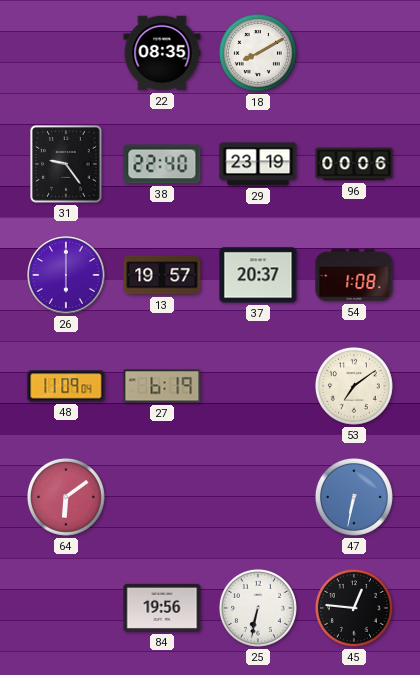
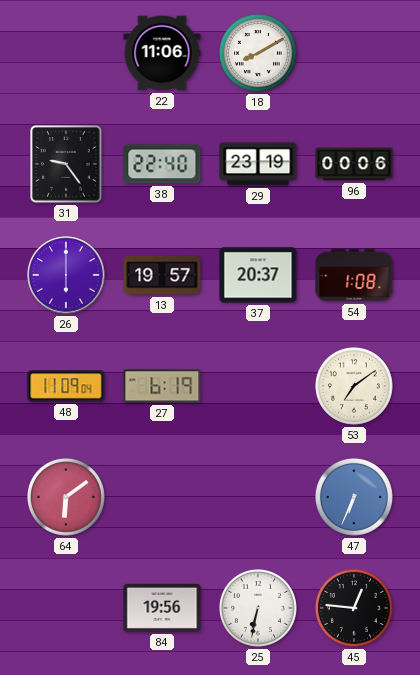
22: 08:35 -> 11:06 (162, 53)
47: 6:32 -> 6:34 (354, 497)
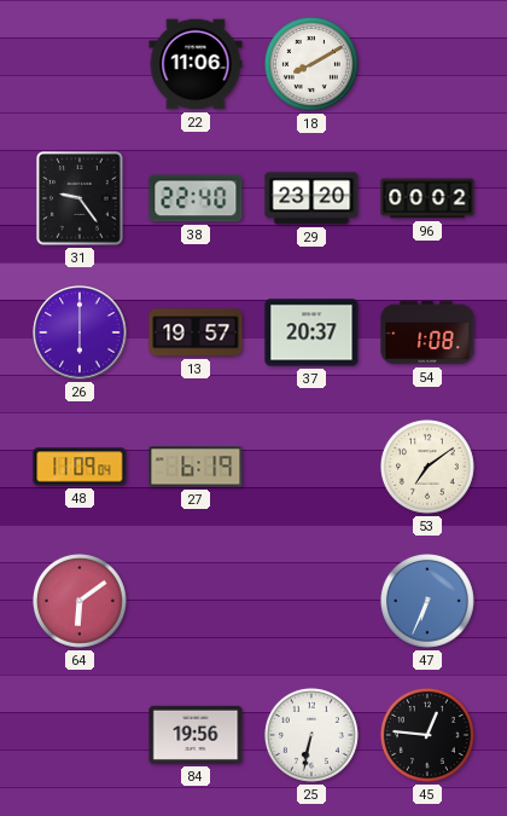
29: 23:19 -> 23:20 (311, 198)
96: 00:06 -> 00:02 (427, 198)
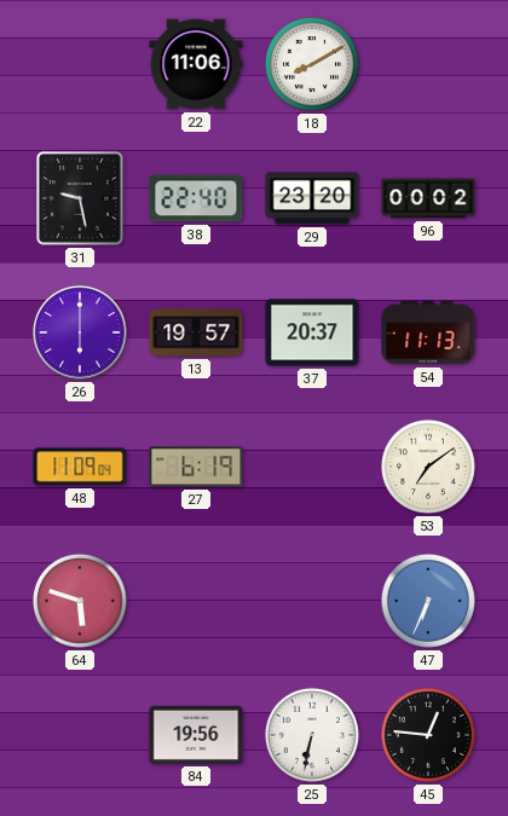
31: 9:24 -> 9:28 (81, 198)
54: 1:08 -> 11:13 (428, 332)
64: 6:09 -> 5:48 (80, 601)
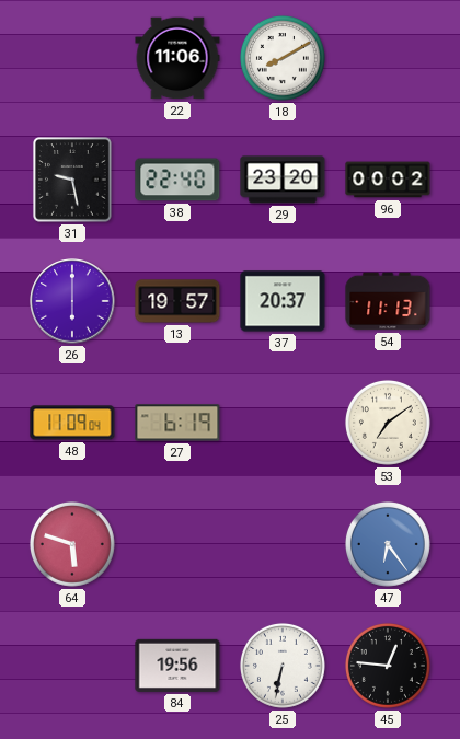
47: 6:34 -> 6:24 (388, 544)
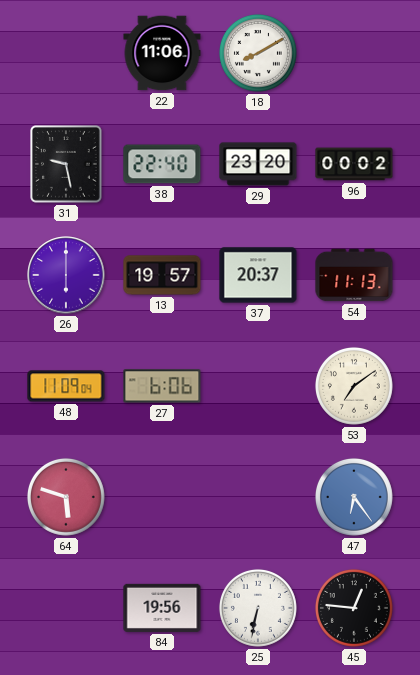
27: 6:19 -> 6:06 (162, 386)
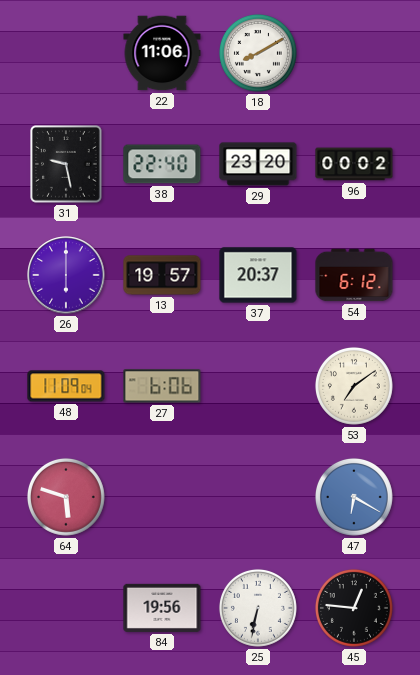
54: 11:13 -> 6:12 (354, 275)
47: 6:24 -> 6:20 (354, 497)
